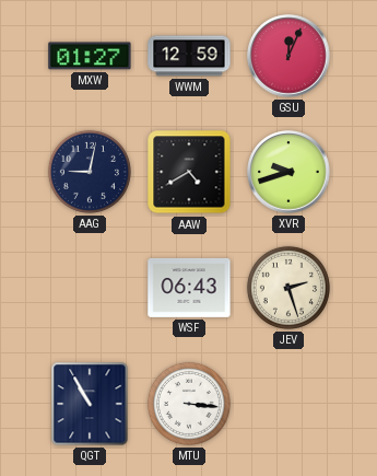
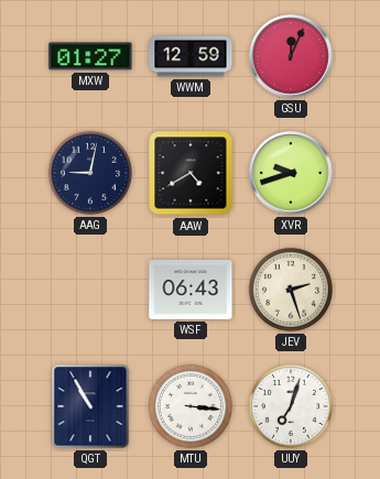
UUY: none -> 7:03 (291, 406)
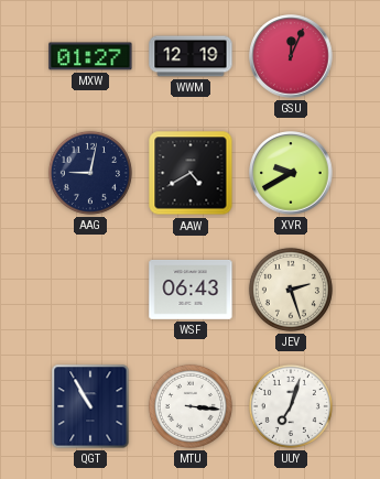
WWM: 12:59 -> 12:19 (191, 56)
XVR: 9:42 -> 9:40 (291, 173)
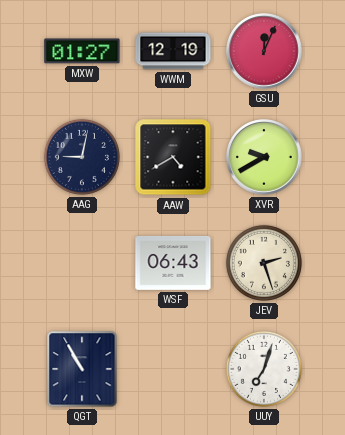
MTU: 3:16 -> none (191, 406)
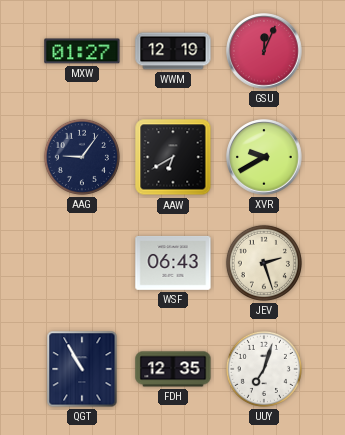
AAG: 9:02 -> 9:06 (82, 157)
AAW: 4:40 -> 6:40 (173, 157)
FDH: none -> 12:35 (173, 369)
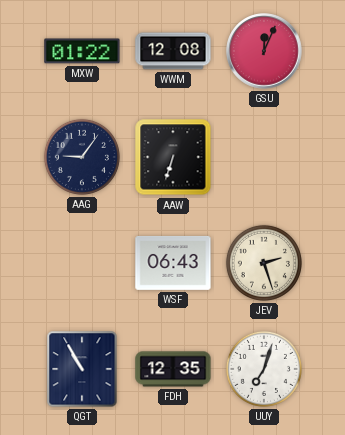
MXW: 01:27 -> 01:22 (82, 51)
WWM: 12:19 -> 12:08 (173, 51)
AAW: 6:40 -> 6:33 (173, 157)
XVR: 9:40 -> none (264, 157)
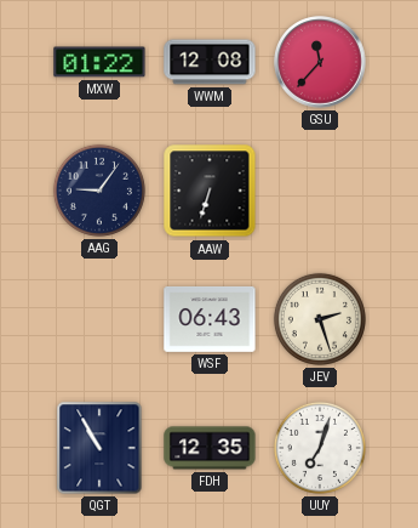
GSU: 12:04 -> 11:37 (320, 62)
